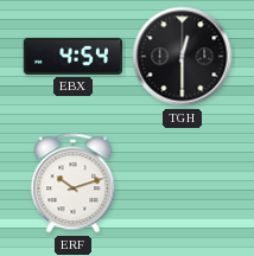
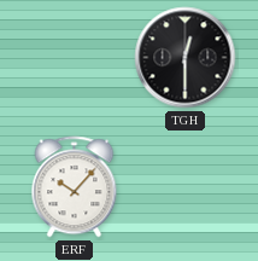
EBX: 4:54 -> none (74, 56)
ERF: 10:12 -> 10:07 (75, 187)
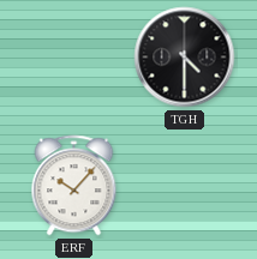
TGH: 12:30 -> 4:30 (185, 58)
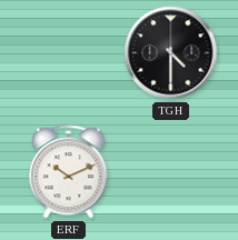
ERF: 10:07 -> 10:11 (69, 172)
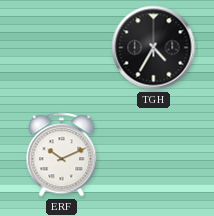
TGH: 4:30 -> 4:35 (154, 48)
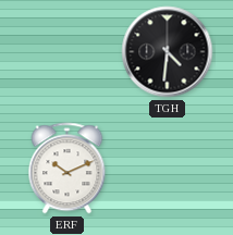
TGH: 4:35 -> 4:31 (168, 52)
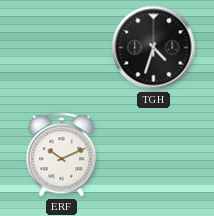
TGH: 4:31 -> 4:33 (154, 48)
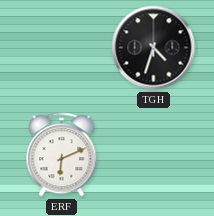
ERF: 10:11 -> 6:11 (62, 155)
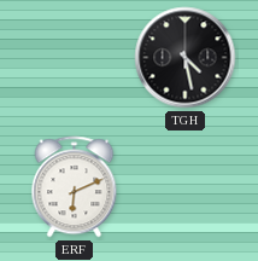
TGH: 4:33 -> 4:28 (186, 58)
